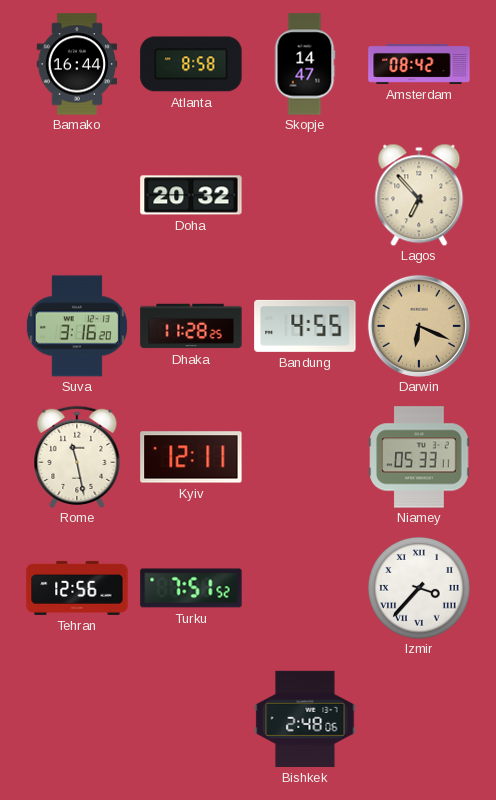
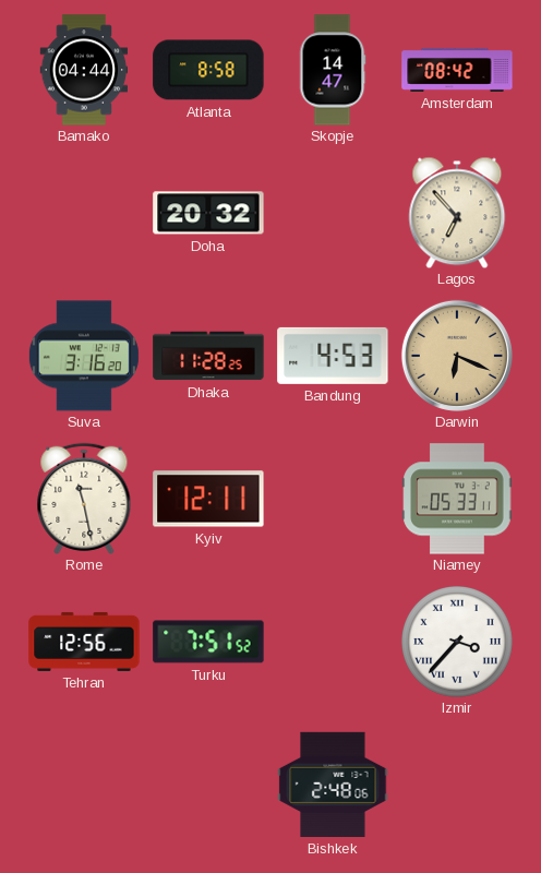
Bamako: 16:44 -> 04:44 (84, 70)
Bandung: 4:55 -> 4:53 (333, 356)
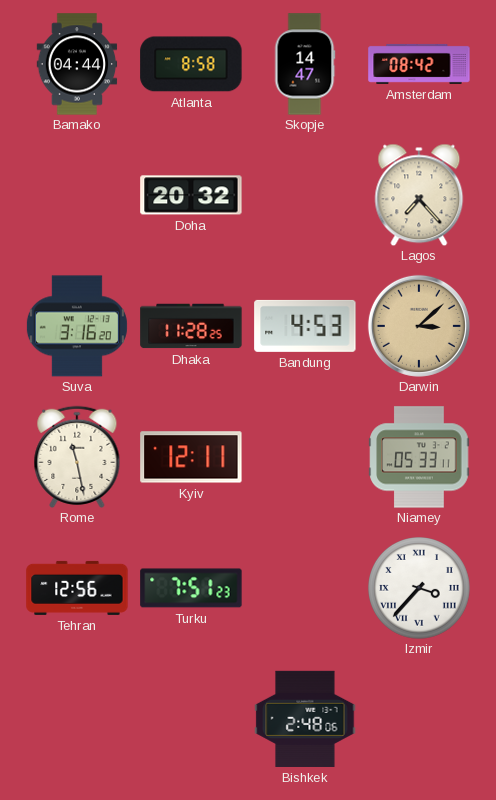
Lagos: 6:53 -> 7:23 (419, 195)
Darwin: 6:19 -> 3:08 (419, 326)
Turku: 7:51:52 -> 7:51:23 (191, 588)
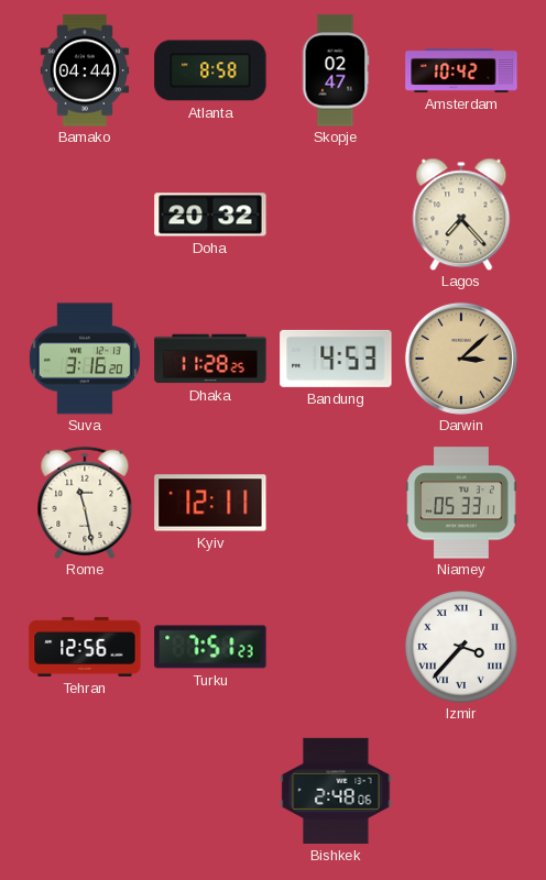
Skopje: 14:47 -> 02:47 (336, 70)
Amsterdam: 08:42 -> 10:42 (461, 70)
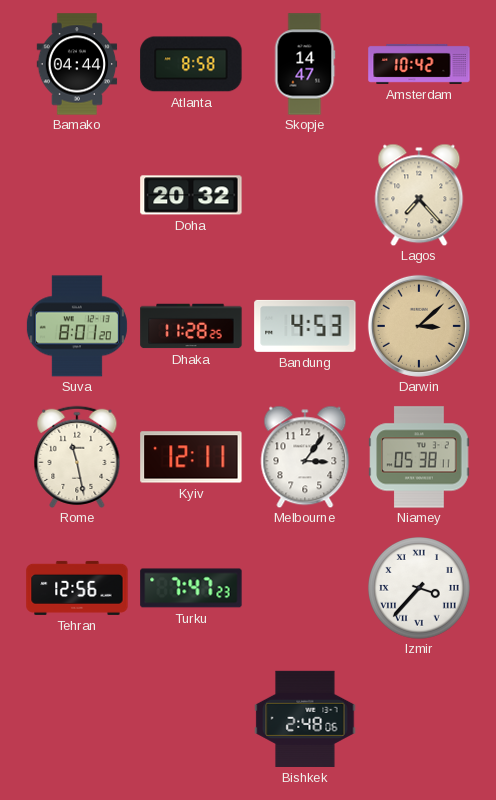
Skopje: 02:47 -> 14:47 (305, 64)
Suva: 3:16 -> 8:01 (77, 326)
Melbourne: none -> 3:06 (305, 457)
Niamey: 05:33 -> 05:38 (419, 457)
Turku: 7:51 -> 7:47 (191, 588)
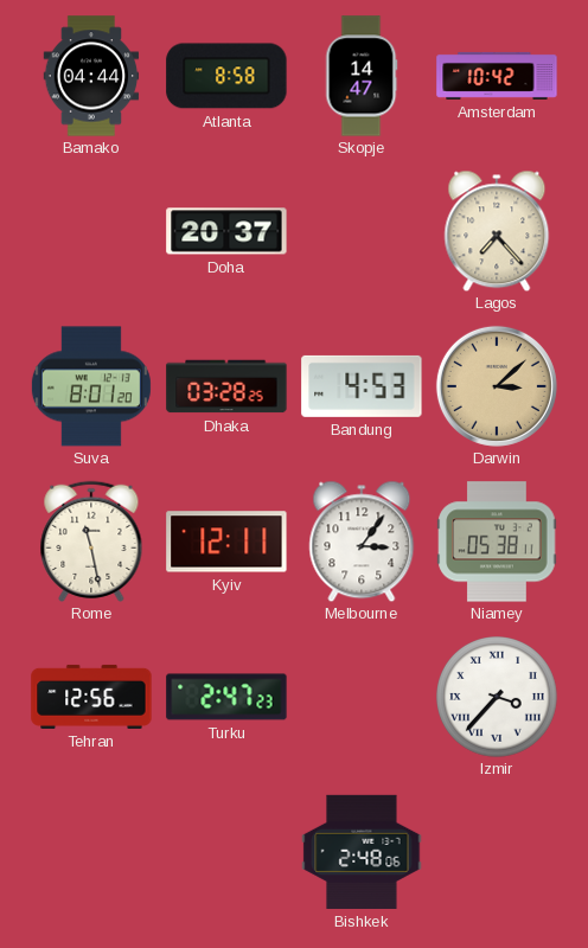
Doha: 20:32 -> 20:37 (226, 231)
Dhaka: 11:28 -> 03:28 (226, 386)
Turku: 7:47 -> 2:47 (226, 697)
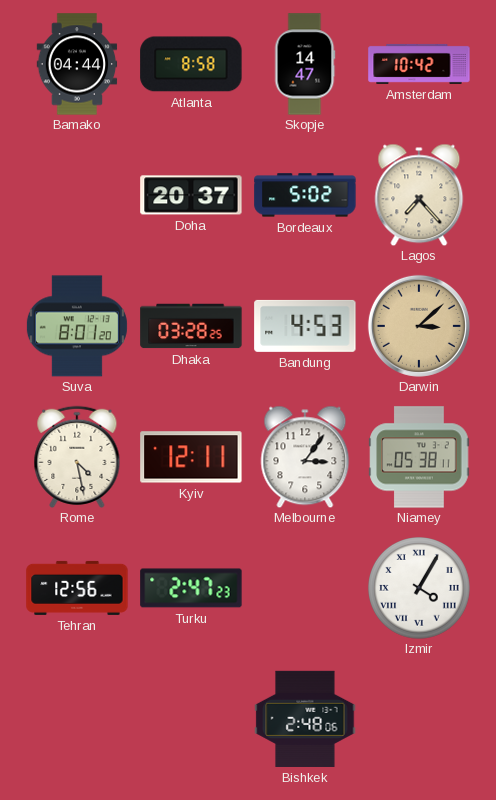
Bordeaux: none -> 5:02 (305, 195)
Rome: 11:28 -> 4:28 (77, 457)
Izmir: 3:37 -> 4:05 (420, 589)
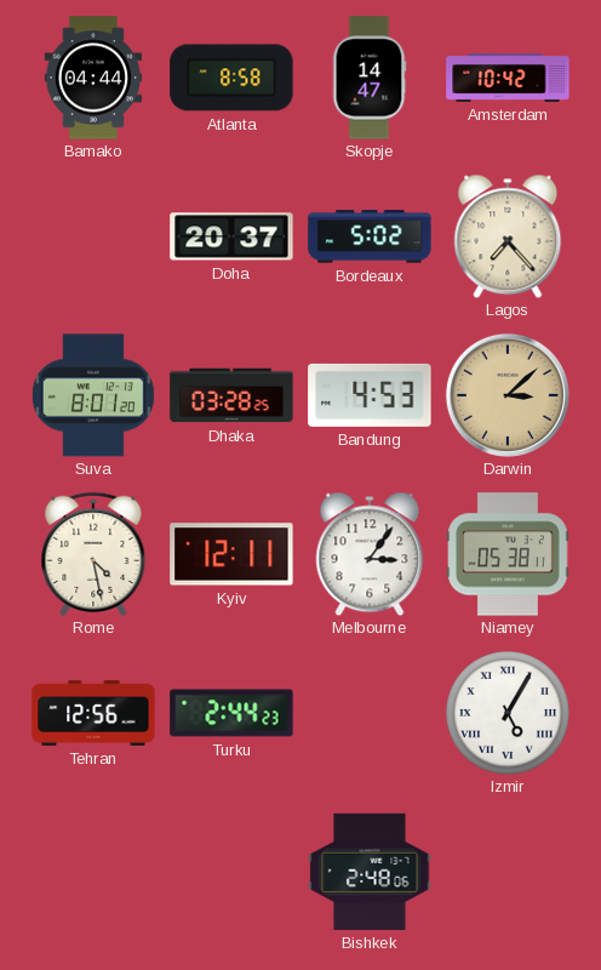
Turku: 2:47 -> 2:44 (231, 713)
Izmir: 4:05 -> 5:05 (509, 714)
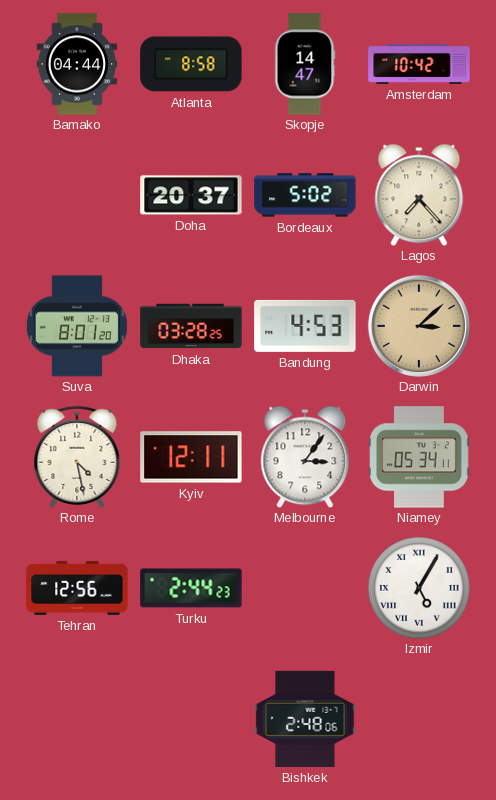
Niamey: 05:38 -> 05:34 (419, 457)
